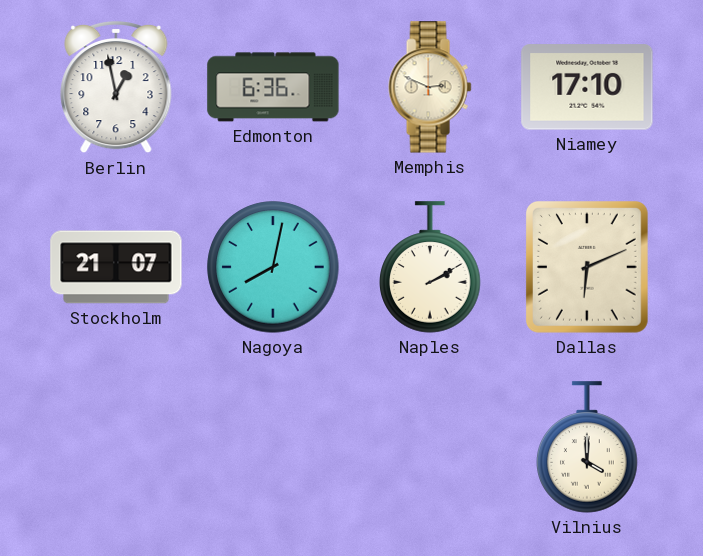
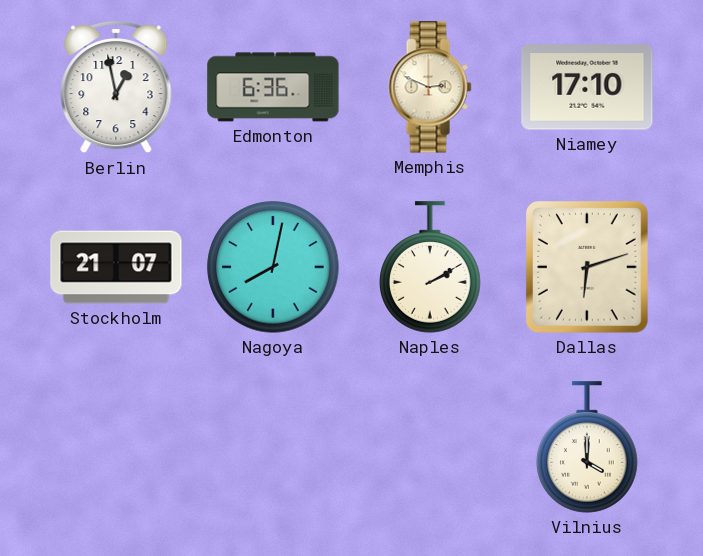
Dallas: 6:11 -> 6:12 (587, 268)
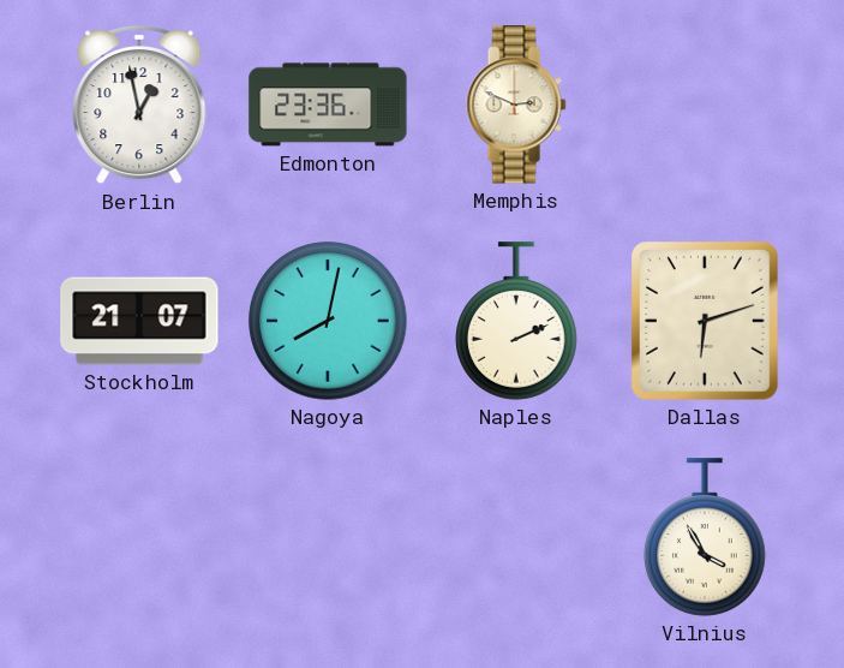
Edmonton: 6:36 -> 23:36 (328, 105)
Niamey: 17:10 -> none (587, 87)
Naples: 2:10 -> 2:11 (516, 321)
Vilnius: 4:00 -> 3:55 (705, 537)
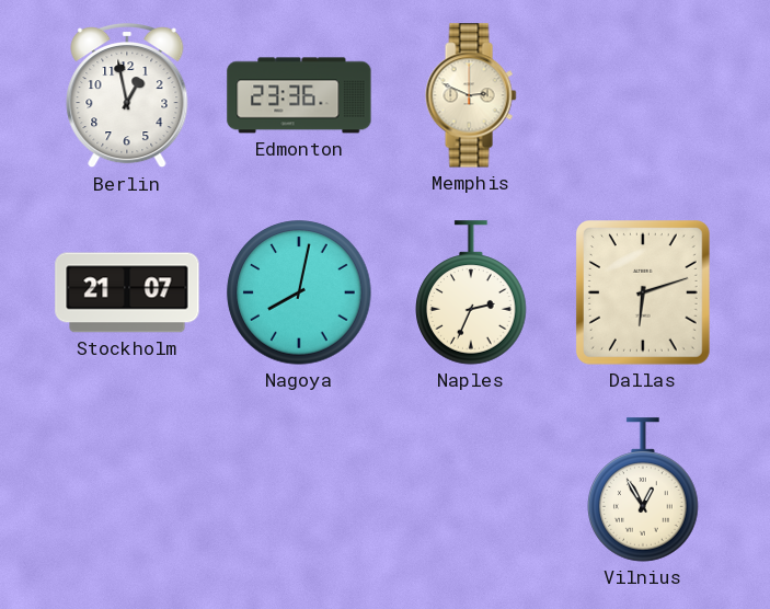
Naples: 2:11 -> 2:34 (471, 292)
Vilnius: 3:55 -> 12:55 (643, 490)
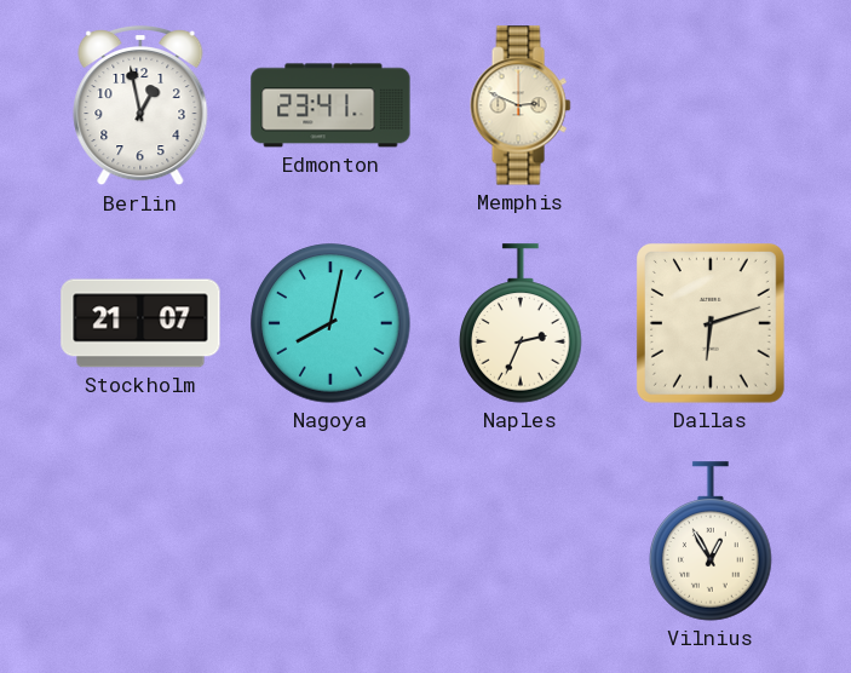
Edmonton: 23:36 -> 23:41 (330, 105)
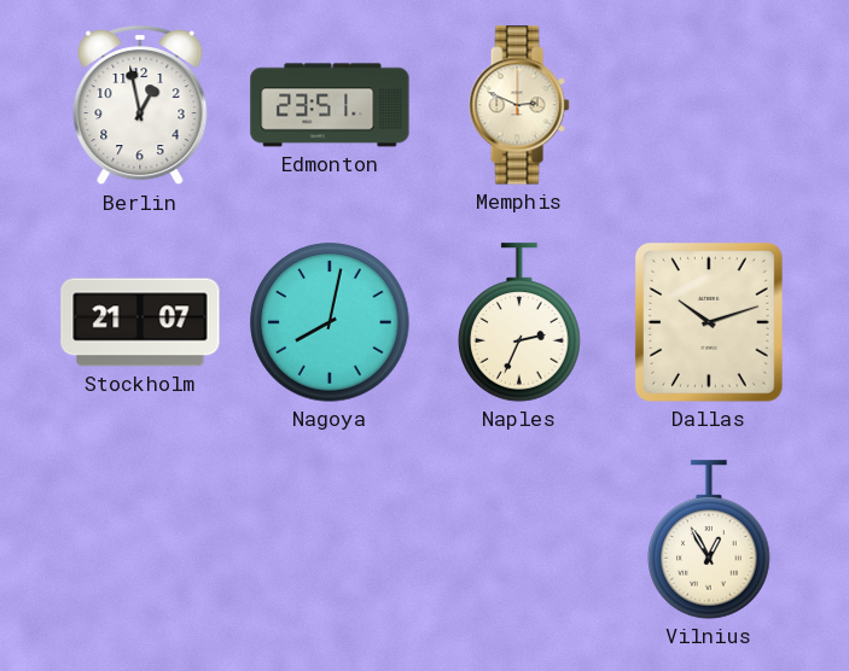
Edmonton: 23:41 -> 23:51 (330, 105)
Dallas: 6:12 -> 10:12 (709, 323)
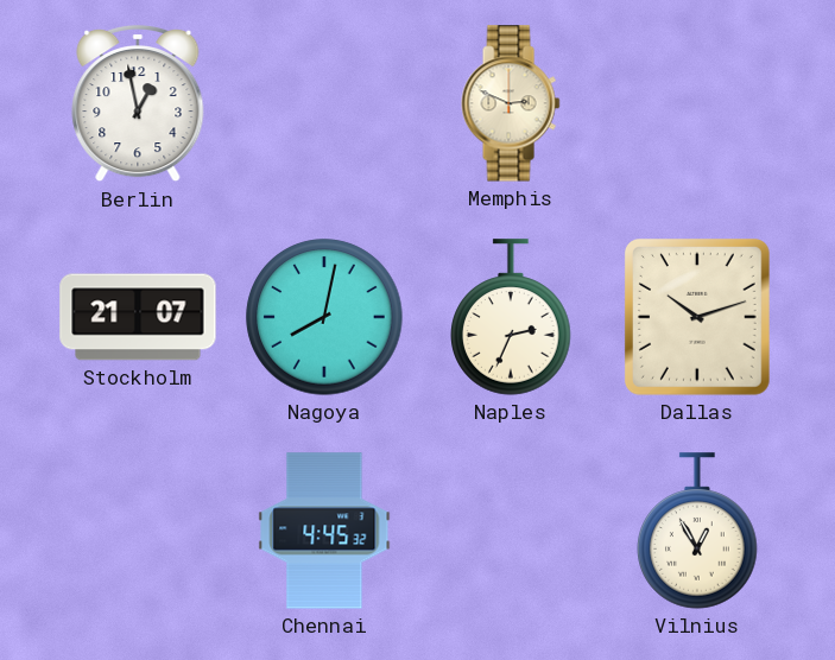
Edmonton: 23:51 -> none (330, 105)
Chennai: none -> 4:45 (324, 531)
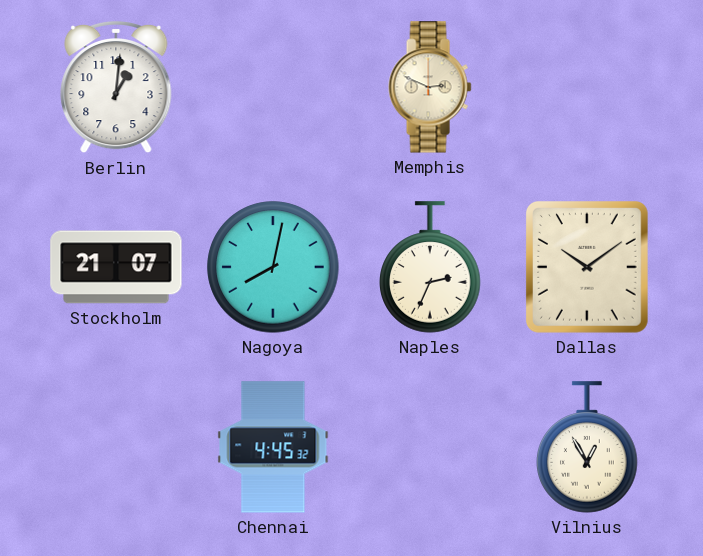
Berlin: 12:58 -> 1:01 (116, 87)
Dallas: 10:12 -> 10:09 (587, 268)
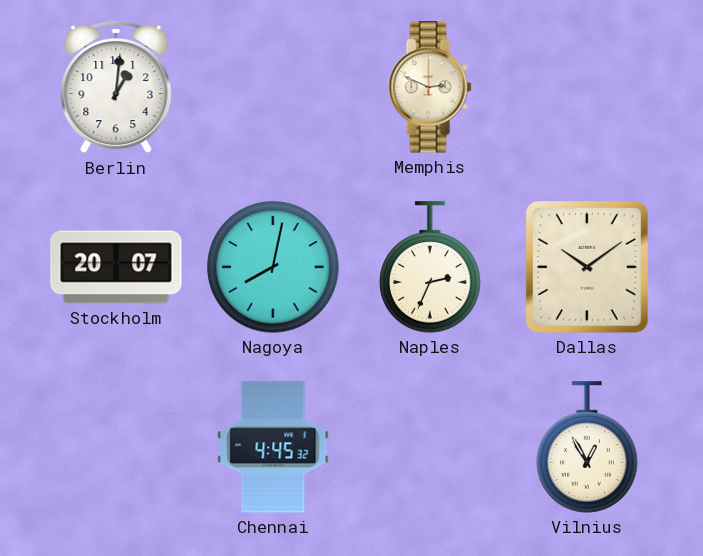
Stockholm: 21:07 -> 20:07 (116, 267)
